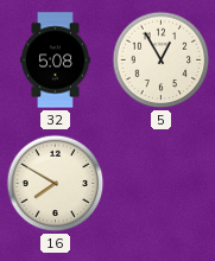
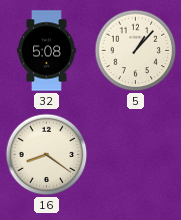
5: 12:55 -> 1:07 (136, 51)
16: 7:50 -> 8:21 (47, 155)
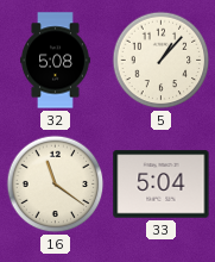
16: 8:21 -> 11:21 (56, 185)
33: none -> 5:04 (162, 185)
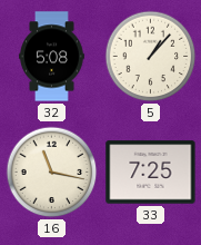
16: 11:21 -> 11:17 (52, 173)
33: 5:04 -> 7:25 (151, 173)
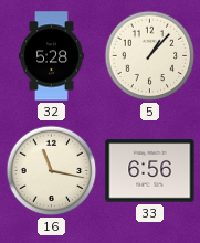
32: 5:08 -> 5:28 (52, 56)
33: 7:25 -> 6:56 (150, 171)
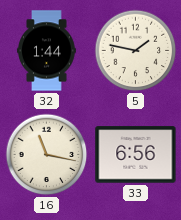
32: 5:28 -> 1:44 (47, 51)
5: 1:07 -> 1:47 (136, 51)
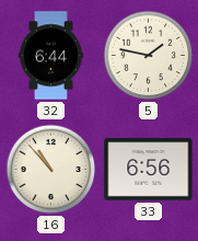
32: 1:44 -> 6:44 (51, 56)
16: 11:17 -> 10:53 (51, 170)
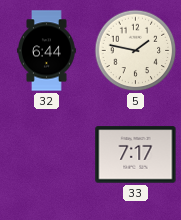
16: 10:53 -> none (51, 170)
33: 6:56 -> 7:17 (136, 155)
